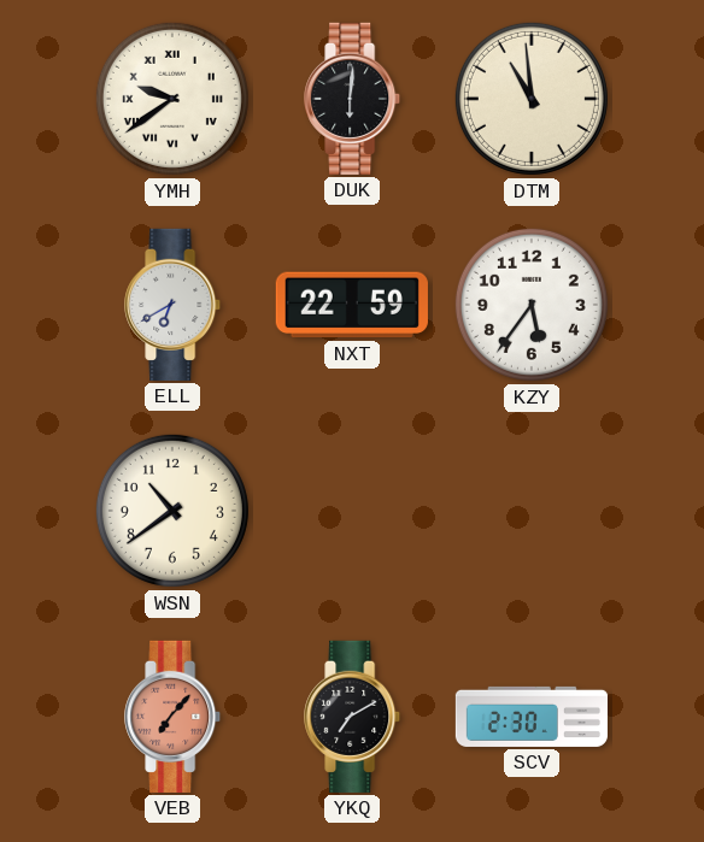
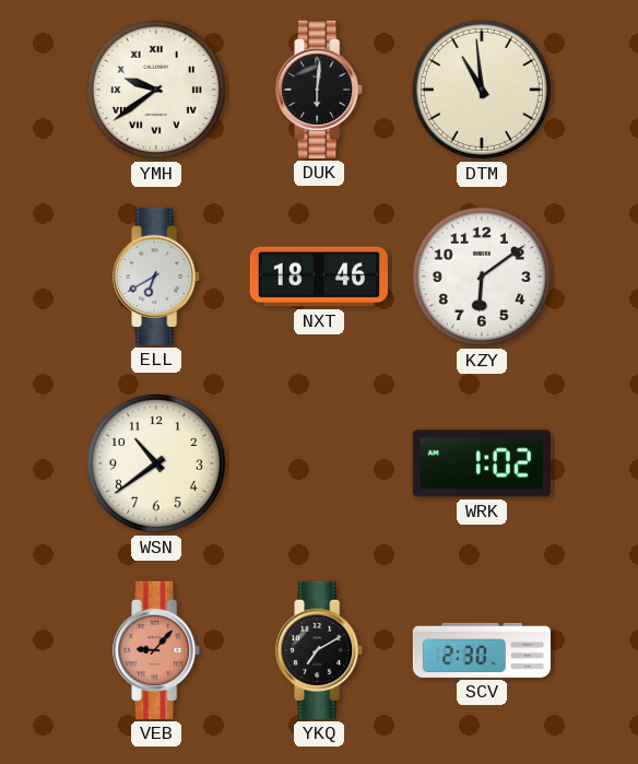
NXT: 22:59 -> 18:46 (319, 277)
KZY: 5:36 -> 6:09 (482, 277)
WRK: none -> 1:02 (482, 463)
VEB: 7:07 -> 9:07 (157, 650)
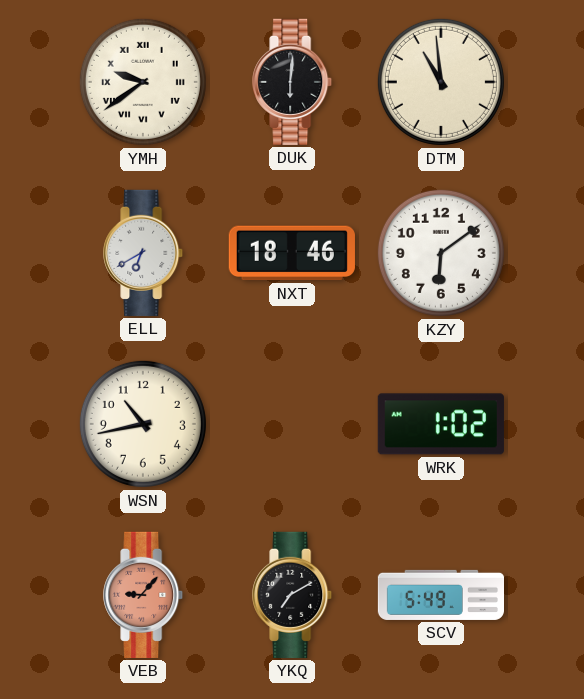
WSN: 10:39 -> 10:43 (143, 424)
SCV: 2:30 -> 5:49 (440, 595)
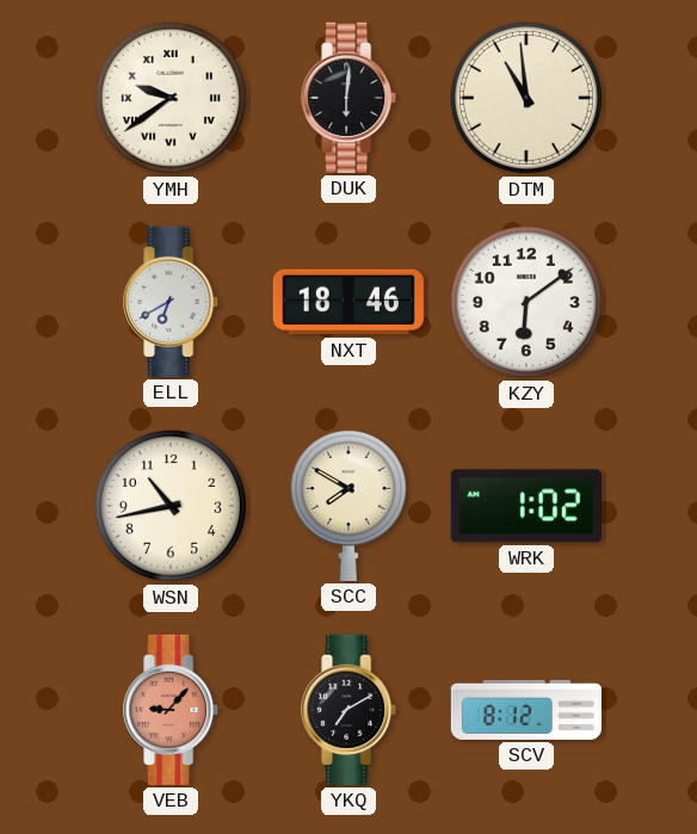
SCC: none -> 7:50 (348, 505)
SCV: 5:49 -> 8:12 (525, 710)
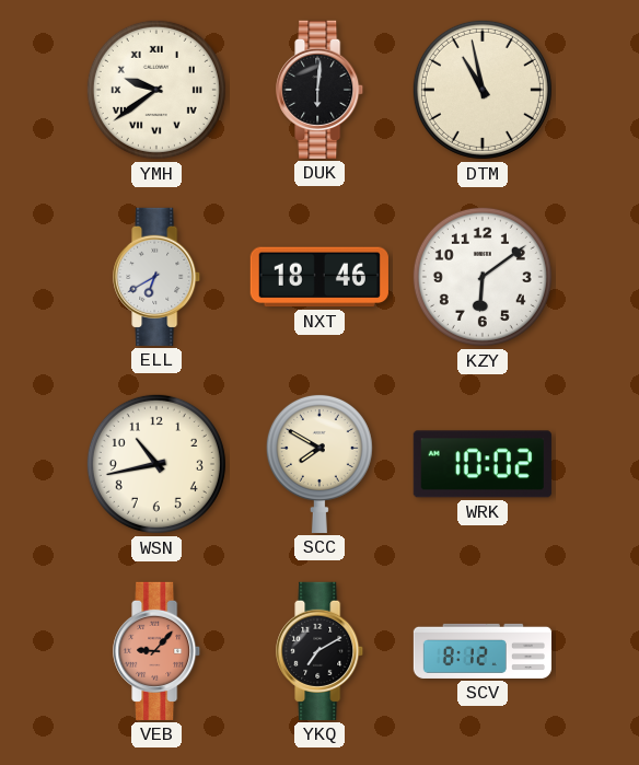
DTM: 10:59 -> 10:58 (483, 90)
WRK: 1:02 -> 10:02 (483, 464)
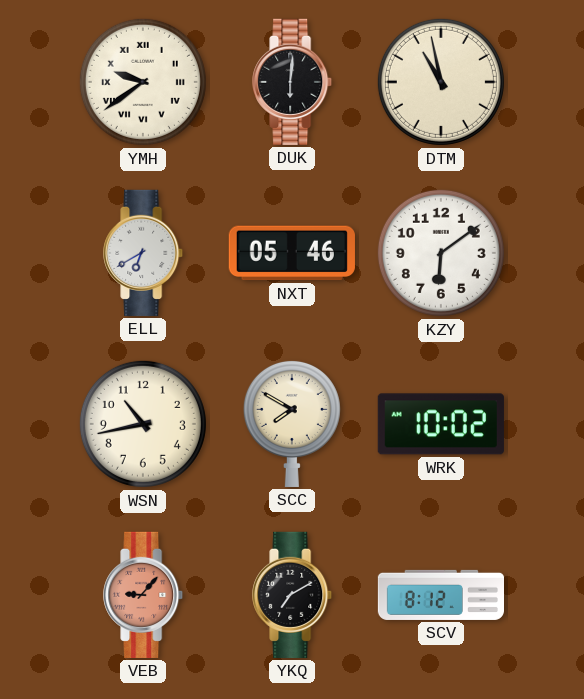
NXT: 18:46 -> 05:46 (292, 253)
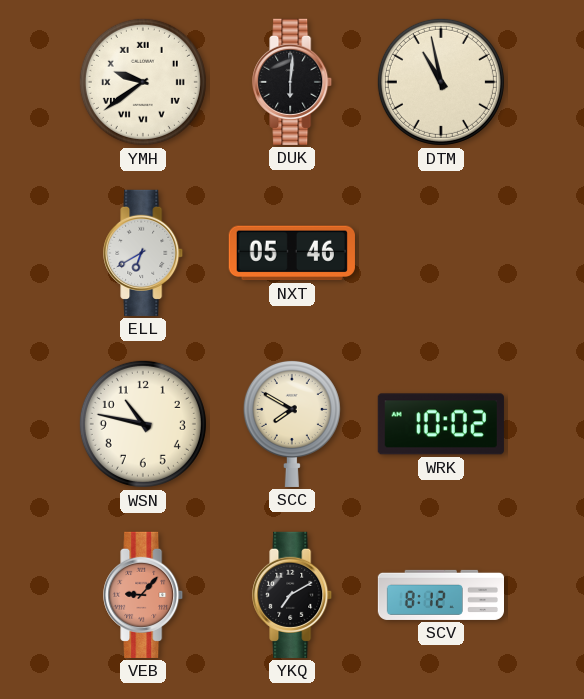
KZY: 6:09 -> none (441, 253)
WSN: 10:43 -> 10:47 (143, 424)
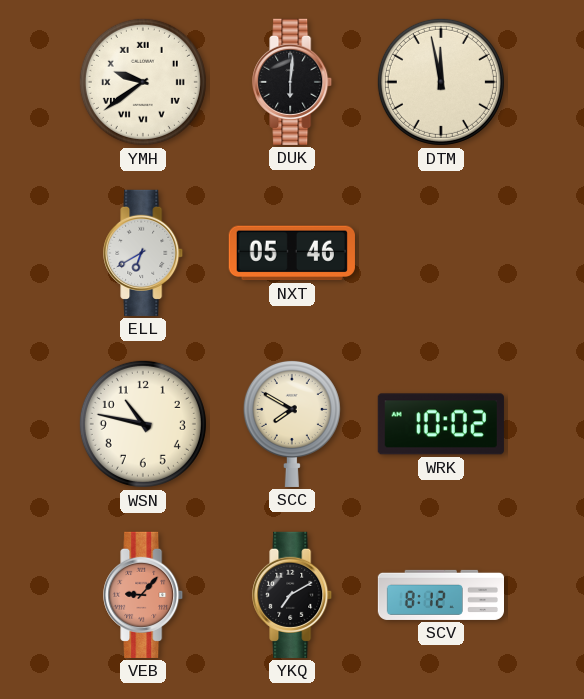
DTM: 10:58 -> 11:58 (441, 82)
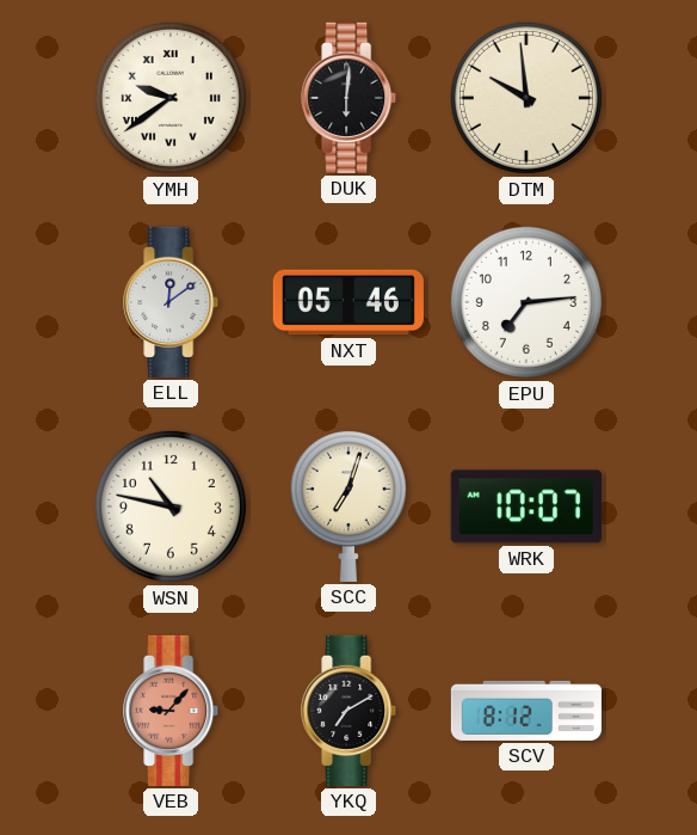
DTM: 11:58 -> 9:59 (526, 98)
ELL: 6:40 -> 12:09 (172, 302)
EPU: none -> 7:14 (526, 302)
SCC: 7:50 -> 7:03 (348, 505)
WRK: 10:02 -> 10:07 (526, 506)
